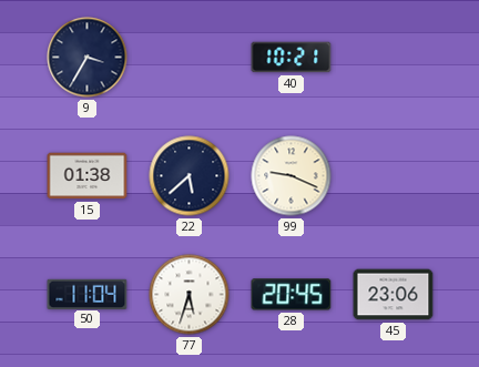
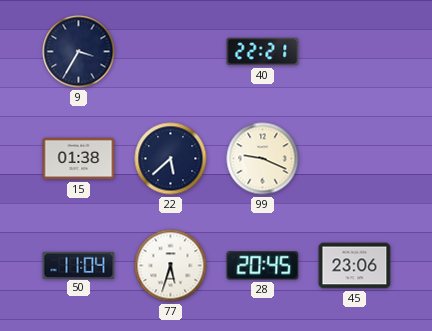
40: 10:21 -> 22:21 (263, 52)
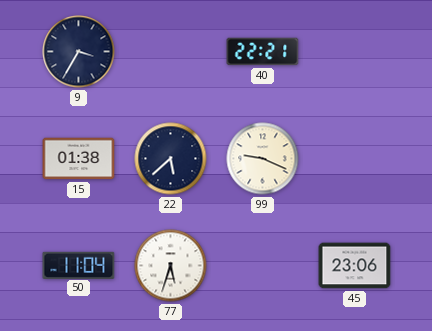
28: 20:45 -> none (263, 266)
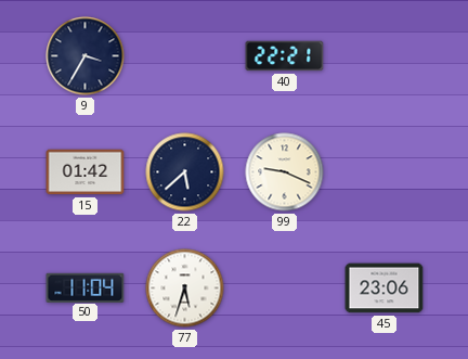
15: 01:38 -> 01:42 (86, 172)
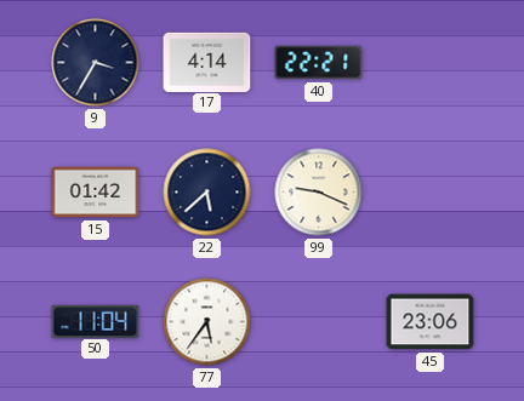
17: none -> 4:14 (207, 62)
77: 5:33 -> 5:36 (207, 322)
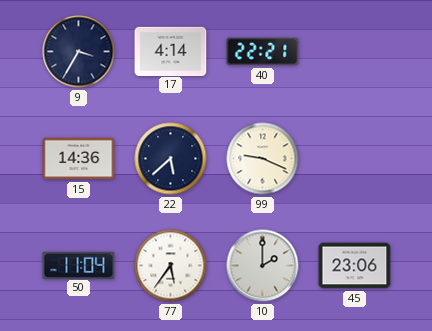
15: 01:42 -> 14:36 (79, 159)
10: none -> 2:00 (263, 266)
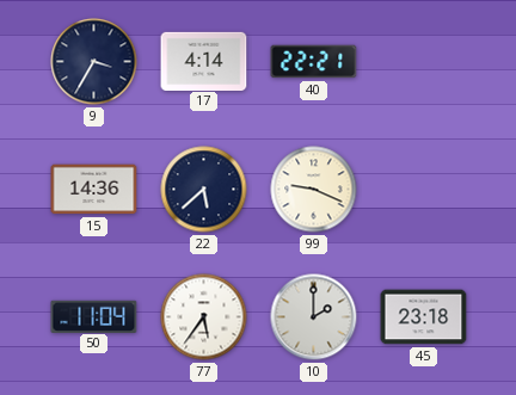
45: 23:06 -> 23:18 (424, 317)
